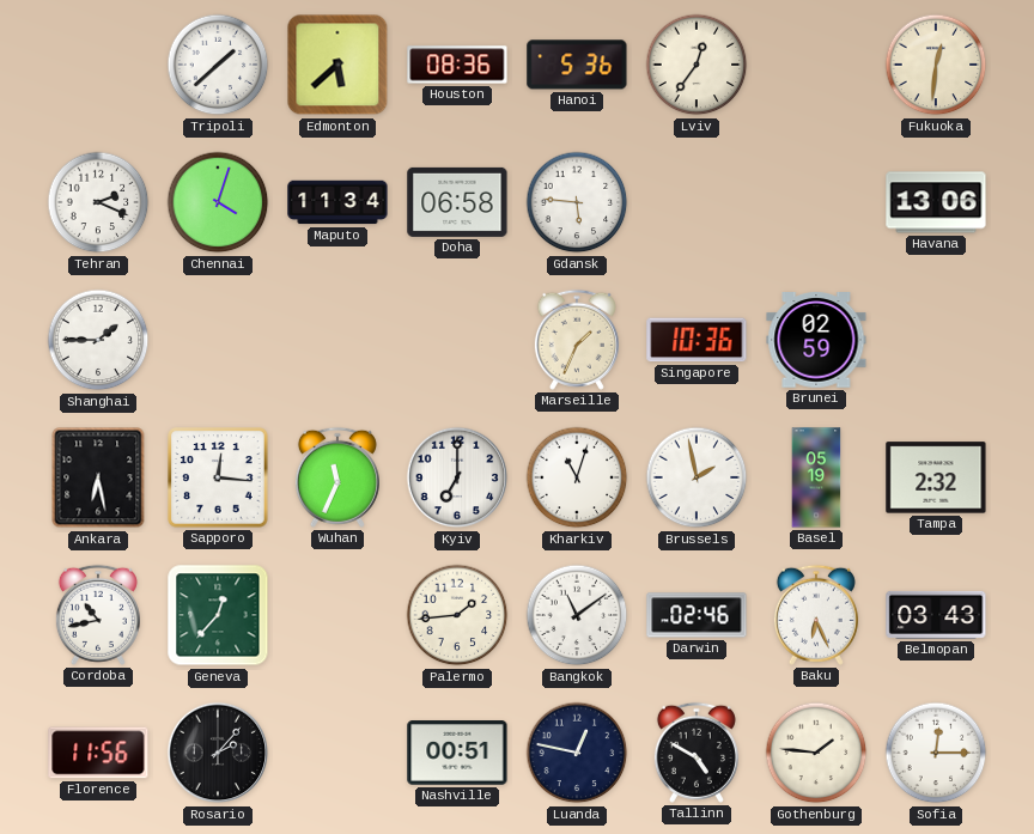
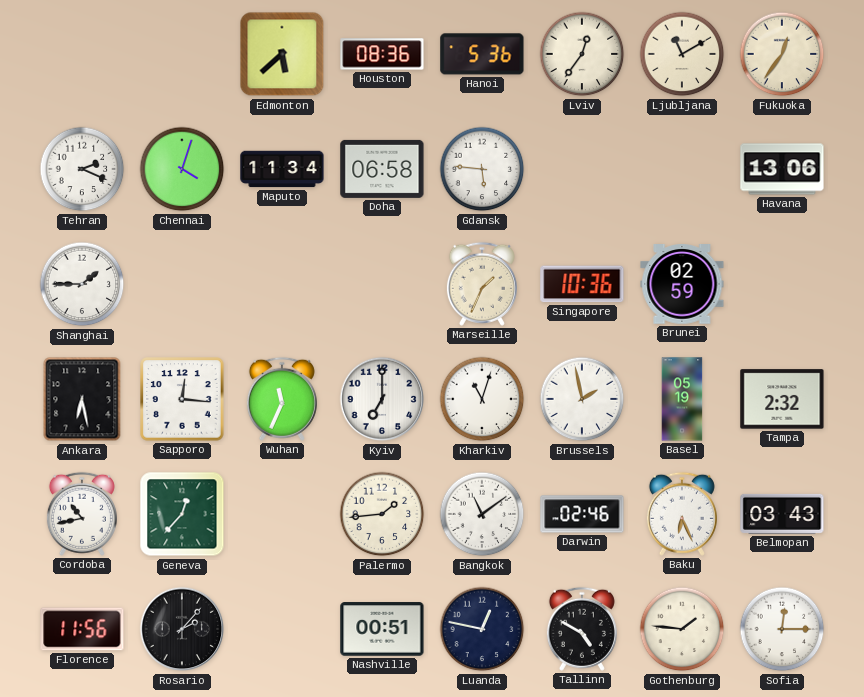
Tripoli: 1:38 -> none (218, 65)
Ljubljana: none -> 11:10 (682, 54)
Fukuoka: 12:31 -> 12:36 (782, 54)
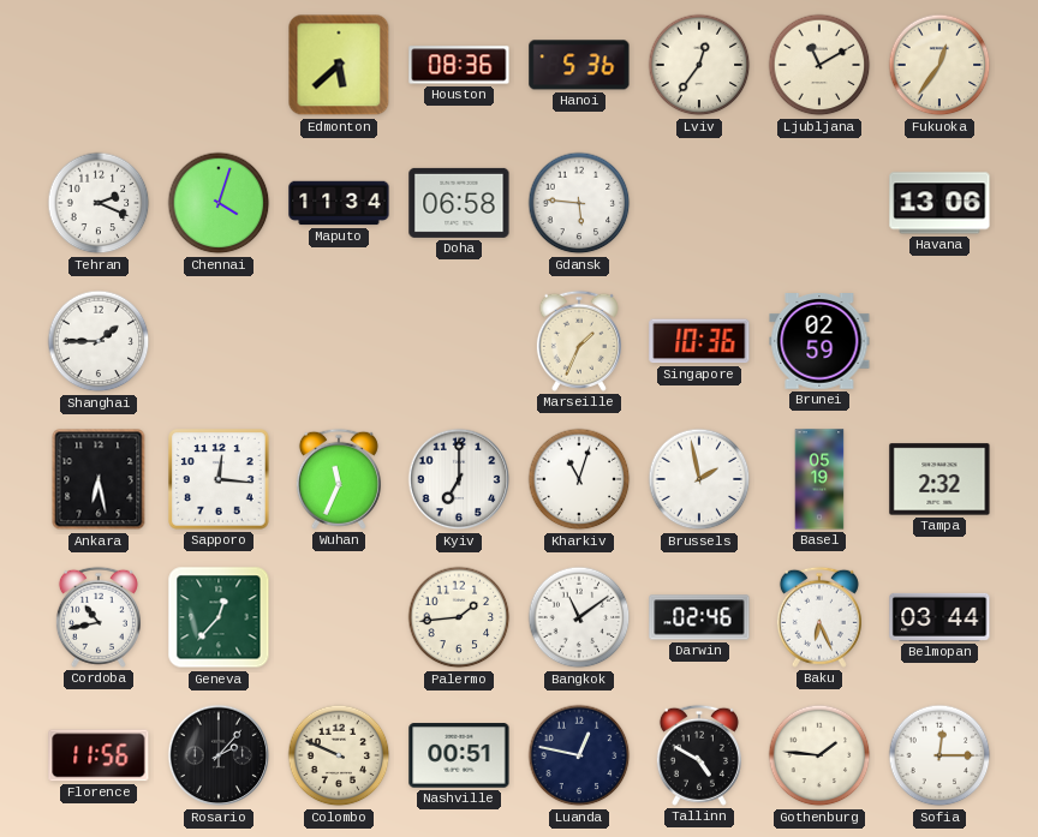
Belmopan: 03:43 -> 03:44 (939, 617)
Colombo: none -> 9:49 (339, 755)
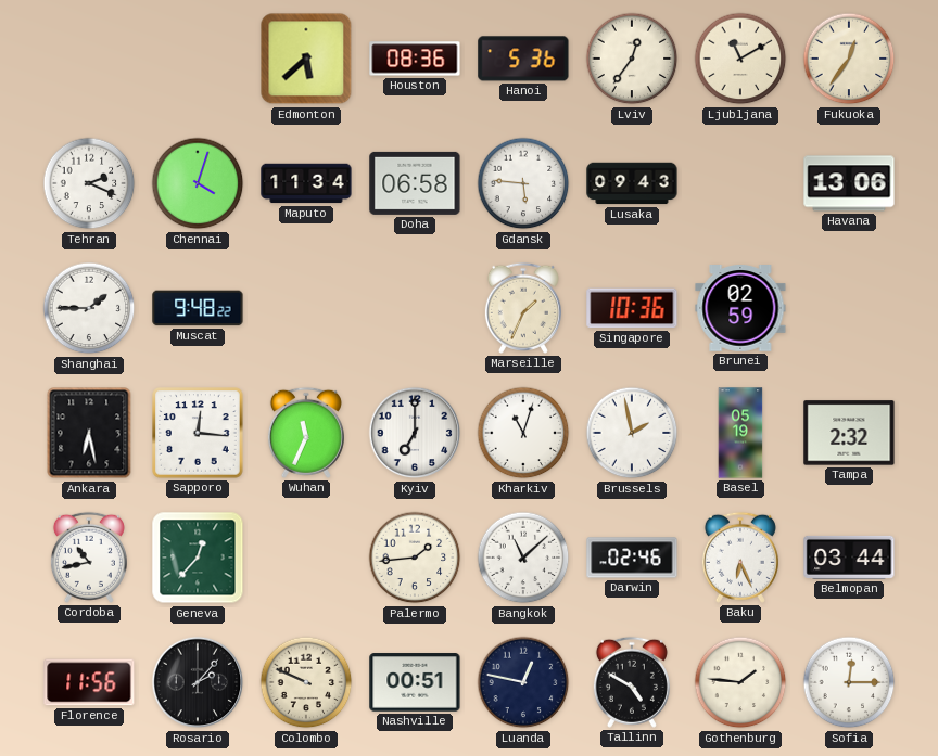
Lusaka: none -> 09:43 (632, 183)
Muscat: none -> 9:48 (198, 308)
Bangkok: 11:09 -> 11:08 (523, 558)
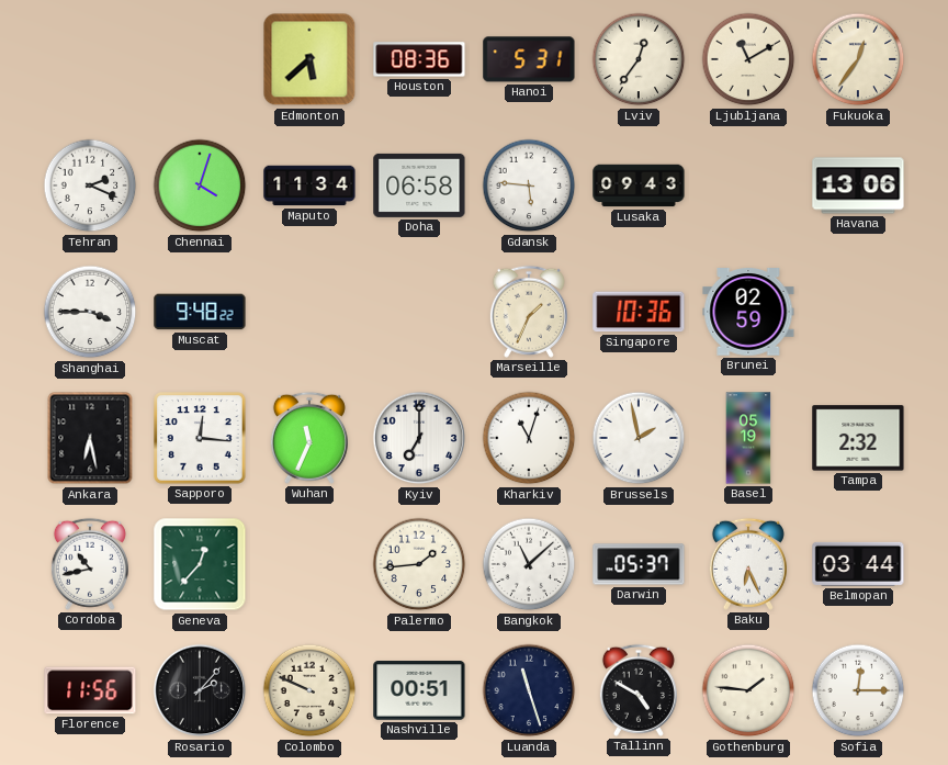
Hanoi: 5:36 -> 5:31 (529, 59)
Shanghai: 1:45 -> 3:45 (90, 312)
Darwin: 02:46 -> 05:37 (639, 564)
Luanda: 12:47 -> 11:27 (529, 690)
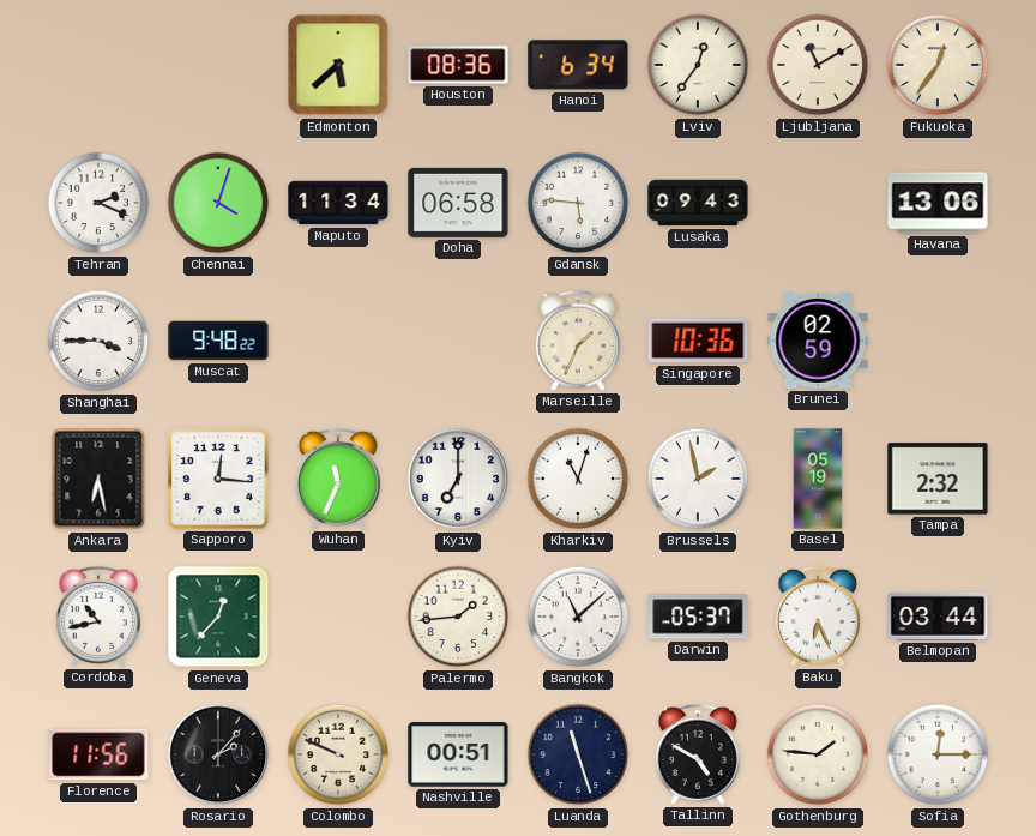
Hanoi: 5:31 -> 6:34 (578, 65)
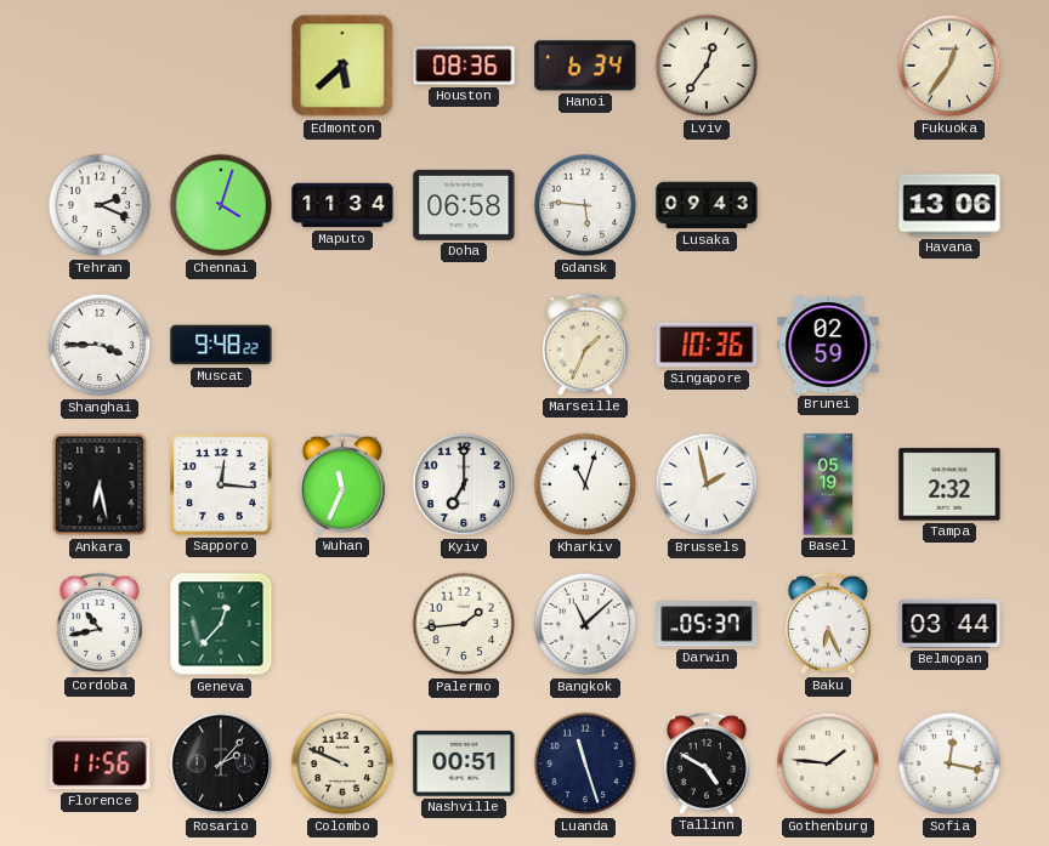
Ljubljana: 11:10 -> none (818, 65)
Sofia: 12:15 -> 12:17 (949, 763)
